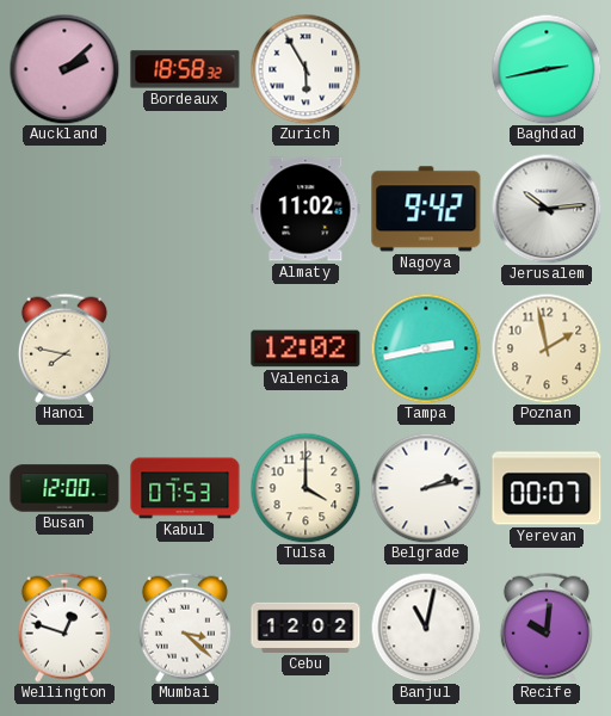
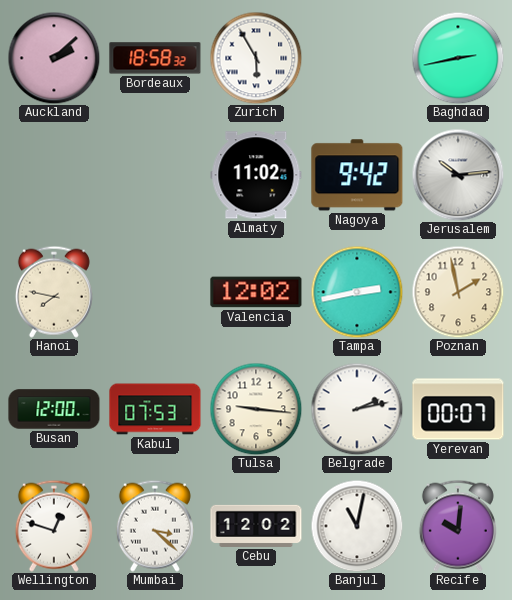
Tulsa: 4:00 -> 9:16 (256, 409)
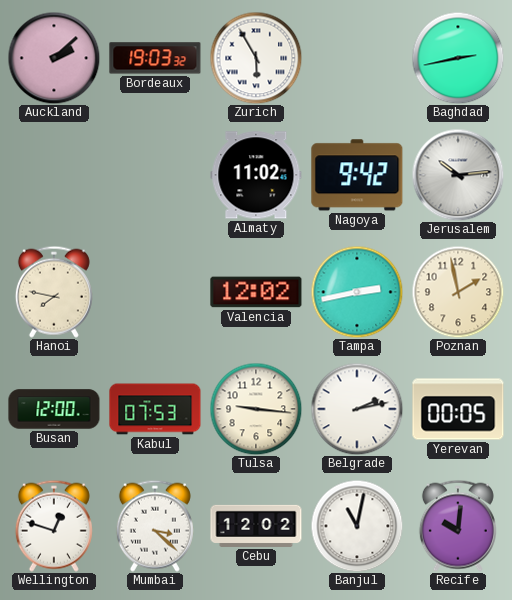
Bordeaux: 18:58 -> 19:03 (155, 58)
Yerevan: 00:07 -> 00:05 (458, 409)
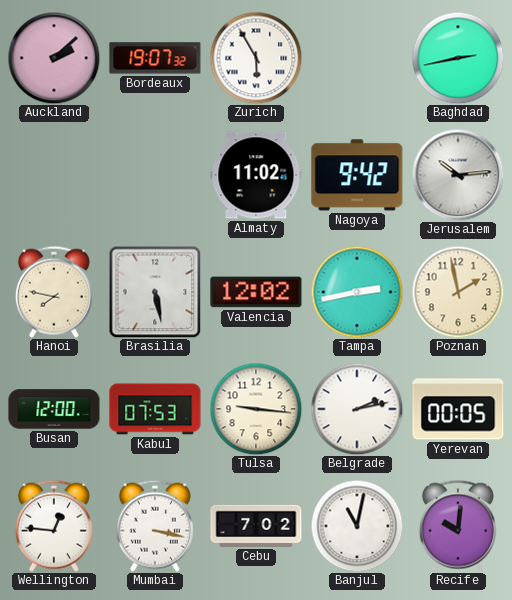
Bordeaux: 19:03 -> 19:07 (155, 58)
Brasilia: none -> 5:28 (155, 292)
Wellington: 12:48 -> 12:46 (54, 526)
Mumbai: 3:22 -> 3:17 (155, 526)
Cebu: 12:02 -> 7:02 (256, 526)
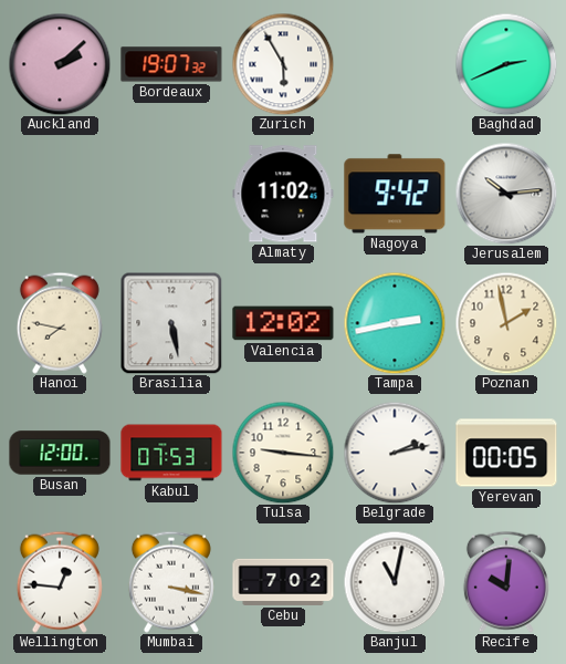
Baghdad: 2:43 -> 2:41 (506, 64)
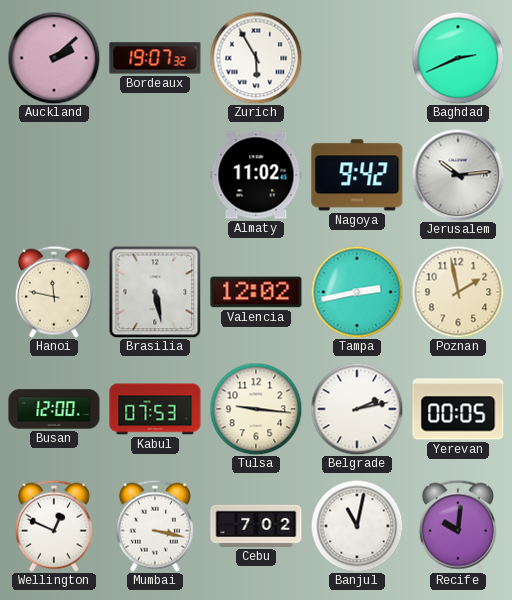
Hanoi: 7:47 -> 11:47 (54, 292)
Wellington: 12:46 -> 12:49 (54, 526)
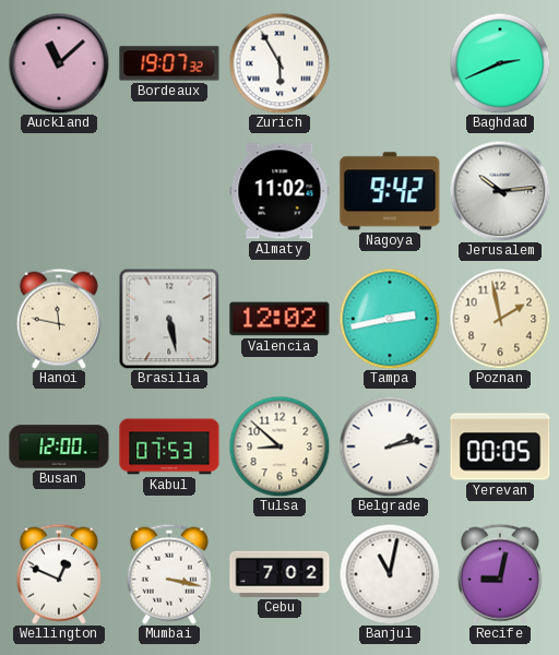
Auckland: 2:08 -> 11:08 (59, 63)
Tulsa: 9:16 -> 8:52 (279, 446)
Recife: 10:01 -> 9:02 (500, 574)
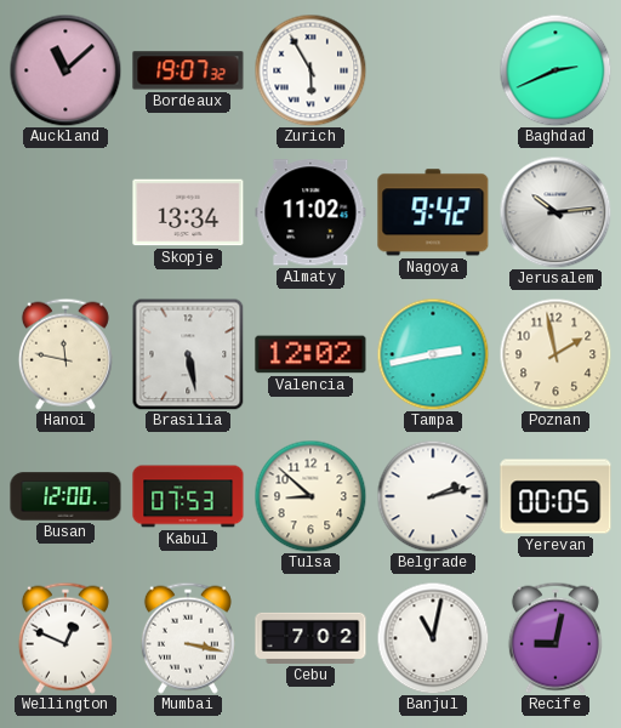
Skopje: none -> 13:34 (188, 212)
